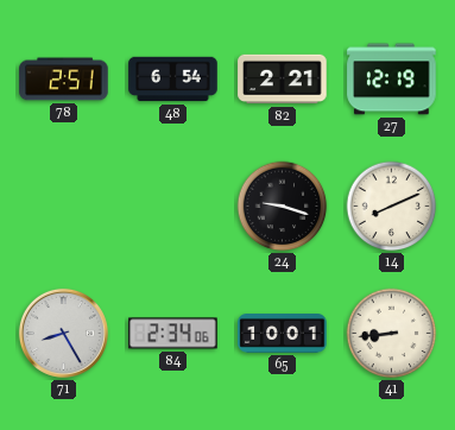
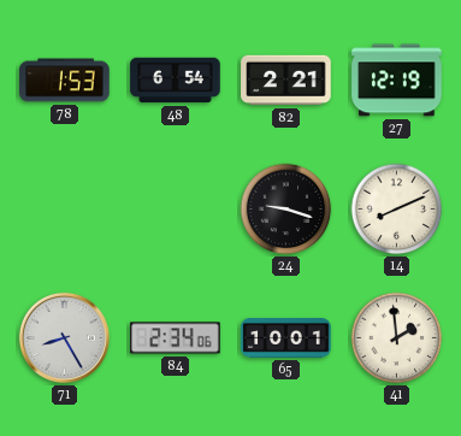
78: 2:51 -> 1:53 (65, 81)
41: 8:44 -> 1:59 (397, 338)
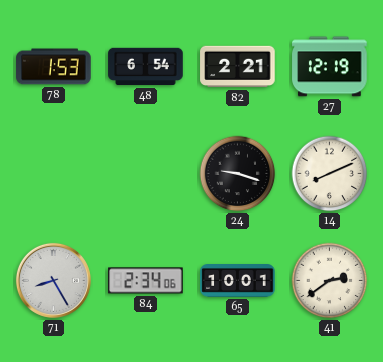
41: 1:59 -> 2:39 (330, 281)
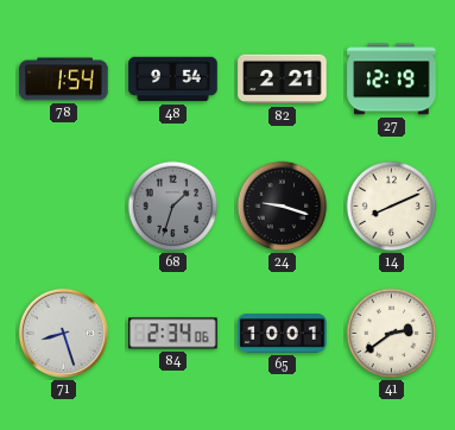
78: 1:53 -> 1:54 (64, 80)
48: 6:54 -> 9:54 (173, 80)
68: none -> 1:33 (173, 207)
71: 8:25 -> 8:27 (63, 333)
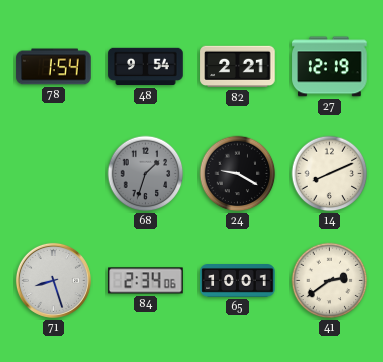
24: 9:18 -> 9:20 (238, 174)
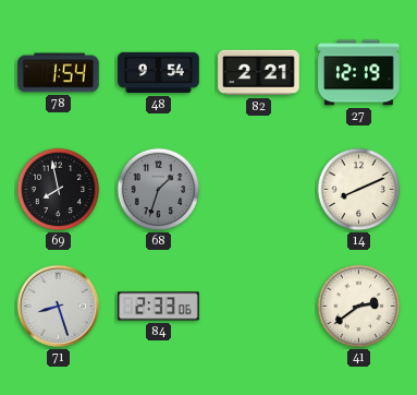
69: none -> 7:58 (59, 190)
24: 9:20 -> none (238, 174)
84: 2:34 -> 2:33 (159, 307)
65: 10:01 -> none (238, 281)
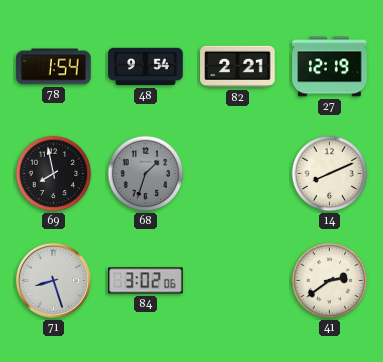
84: 2:33 -> 3:02 (146, 281)
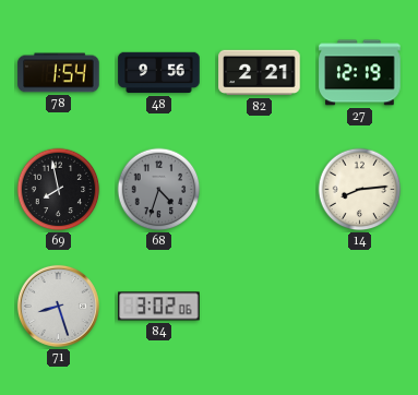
48: 9:54 -> 9:56 (159, 73)
68: 1:33 -> 4:33 (159, 190)
14: 8:11 -> 8:14 (360, 190)
41: 2:39 -> none (330, 281)
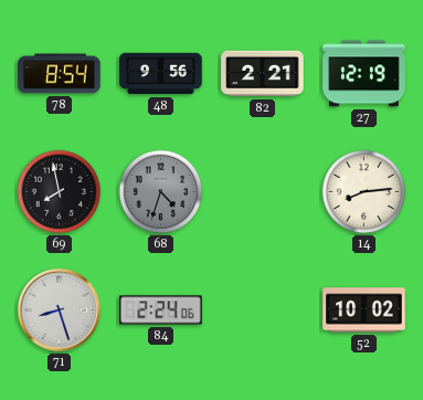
78: 1:54 -> 8:54 (60, 74)
84: 3:02 -> 2:24 (161, 310)
52: none -> 10:02 (364, 310)
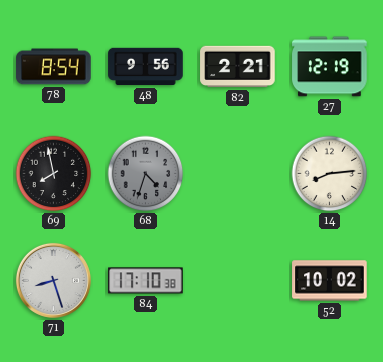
84: 2:24 -> 17:10 (146, 281)
